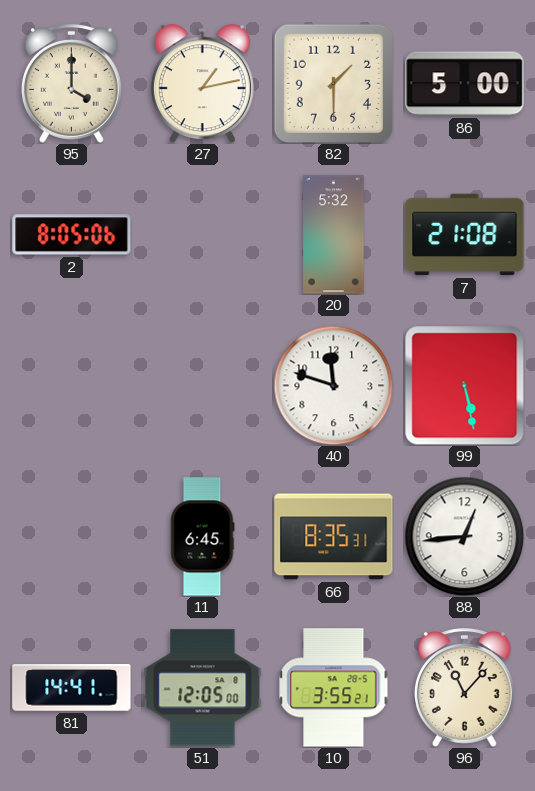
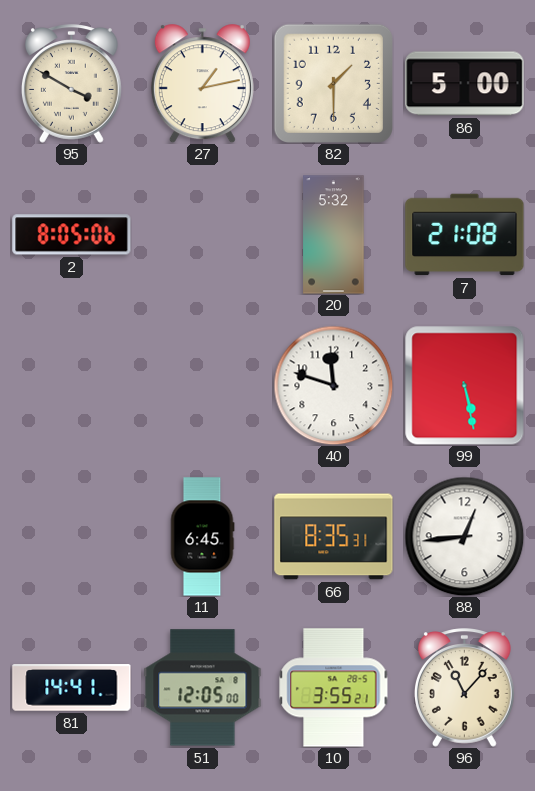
95: 4:00 -> 3:50 (71, 84)
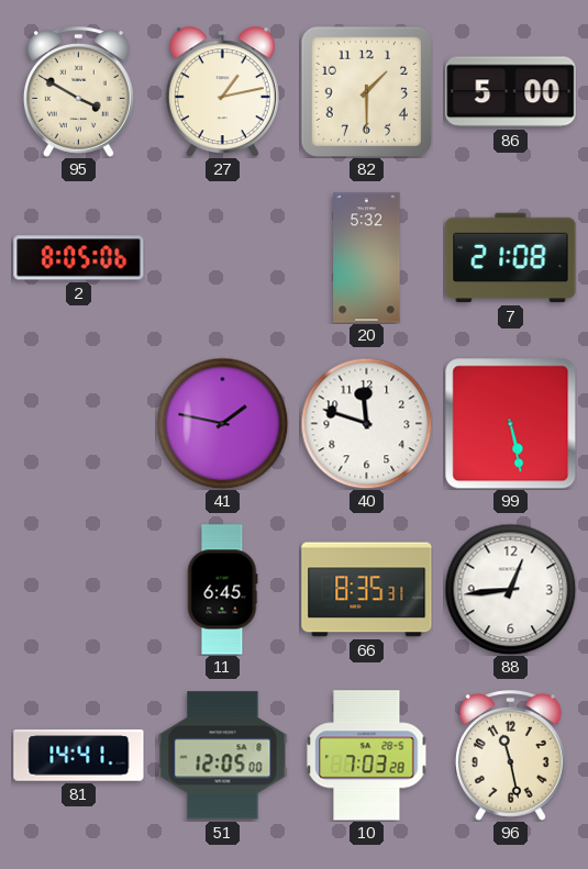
41: none -> 1:47 (222, 423)
10: 3:55 -> 7:03 (367, 756)
96: 11:07 -> 11:28 (510, 756)
